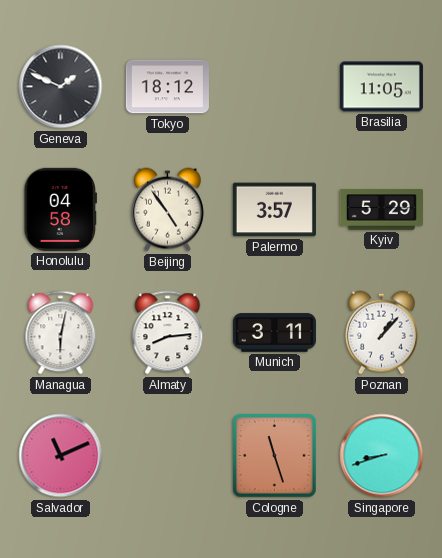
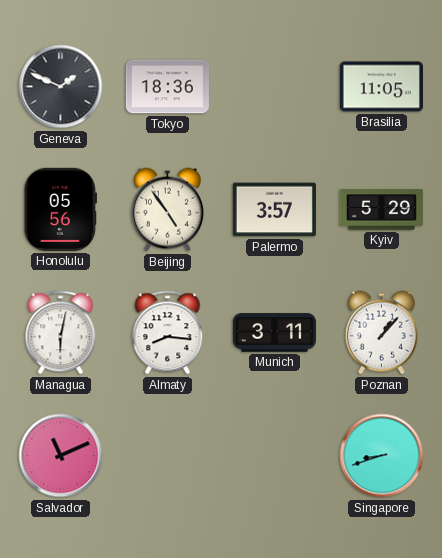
Tokyo: 18:12 -> 18:36 (167, 87)
Honolulu: 04:58 -> 05:56 (60, 209)
Almaty: 8:14 -> 8:16 (168, 333)
Cologne: 11:27 -> none (274, 455)
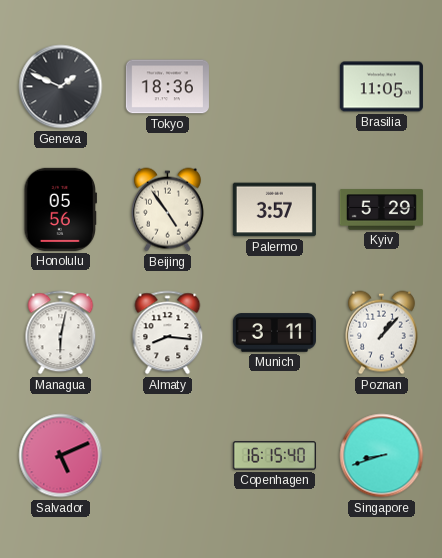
Salvador: 11:11 -> 5:11 (61, 456)
Copenhagen: none -> 16:15 (274, 456)
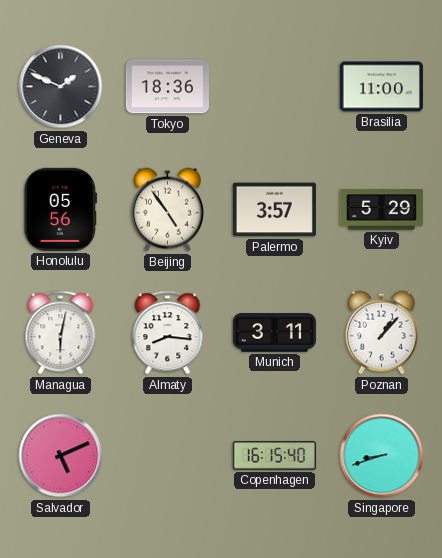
Brasilia: 11:05 -> 11:00 (381, 87)
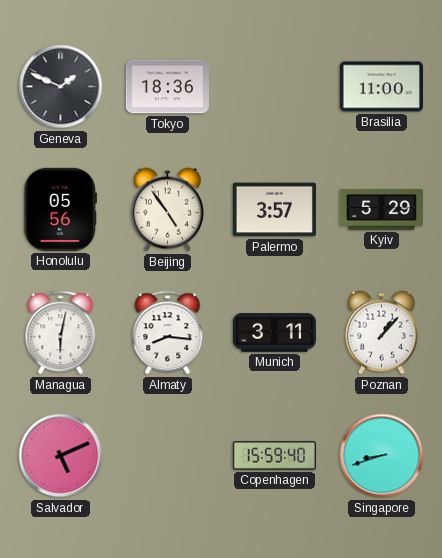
Copenhagen: 16:15 -> 15:59 (274, 456)
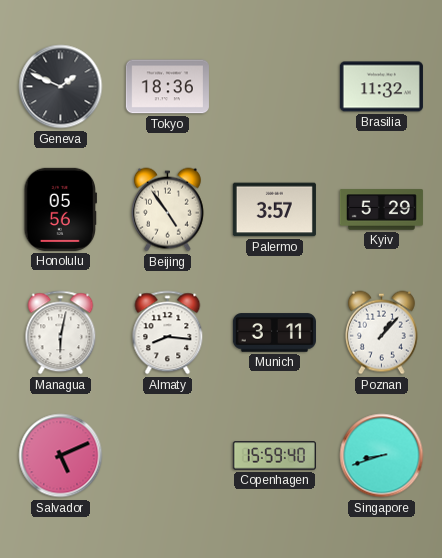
Brasilia: 11:00 -> 11:32 (381, 87)
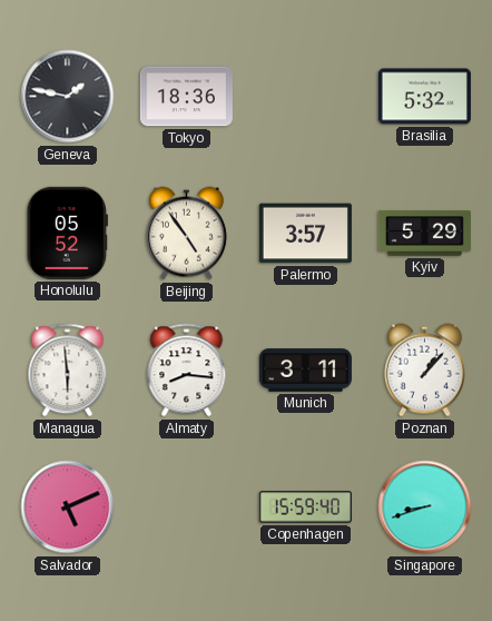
Geneva: 1:49 -> 1:47 (68, 97)
Brasilia: 11:32 -> 5:32 (424, 97)
Honolulu: 05:56 -> 05:52 (67, 233)
Managua: 6:02 -> 5:59 (68, 371)
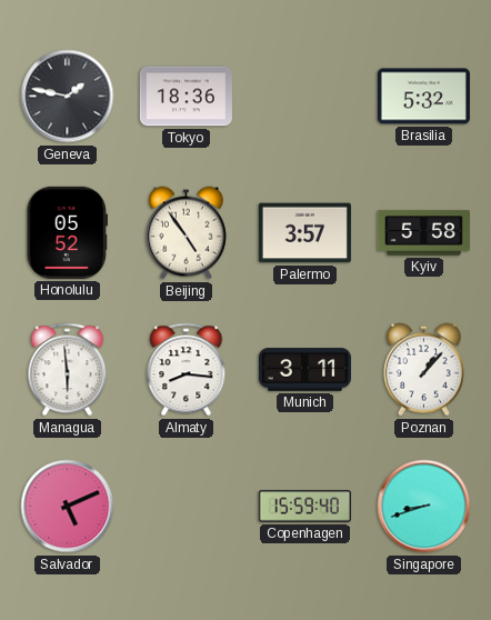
Kyiv: 5:29 -> 5:58 (423, 233)
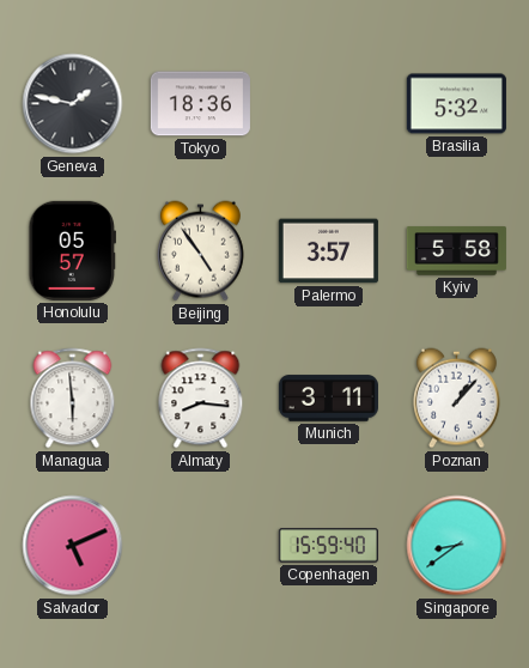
Honolulu: 05:52 -> 05:57 (72, 250)
Singapore: 8:42 -> 8:39 (457, 546)
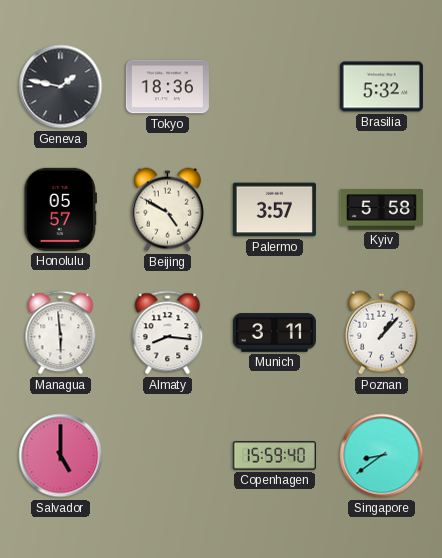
Beijing: 4:54 -> 4:50 (167, 210)
Salvador: 5:11 -> 5:00 (61, 456)
